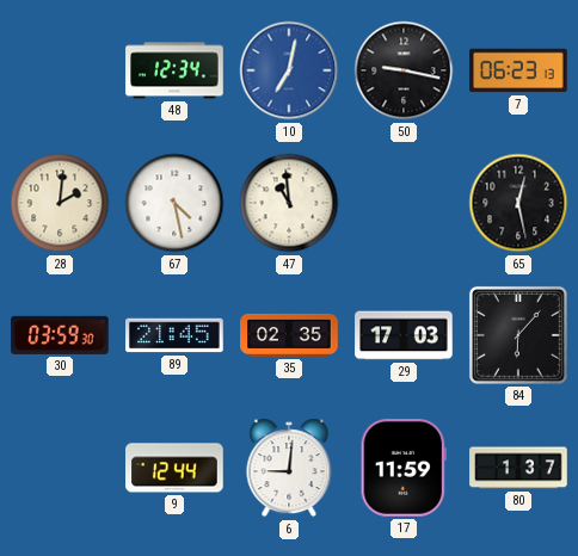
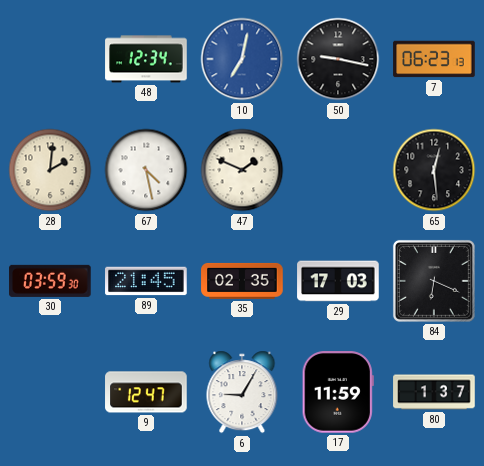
47: 10:59 -> 1:49 (242, 170)
65: 12:28 -> 12:29 (434, 170)
84: 6:07 -> 6:19 (434, 281)
9: 12:44 -> 12:47 (146, 392)
6: 9:01 -> 9:05 (242, 392)
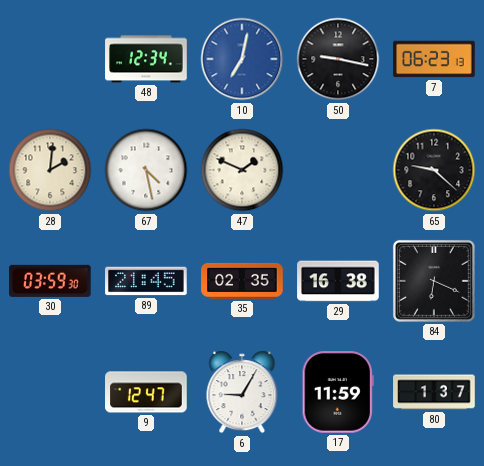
65: 12:29 -> 9:22 (434, 170)
29: 17:03 -> 16:38 (338, 281)
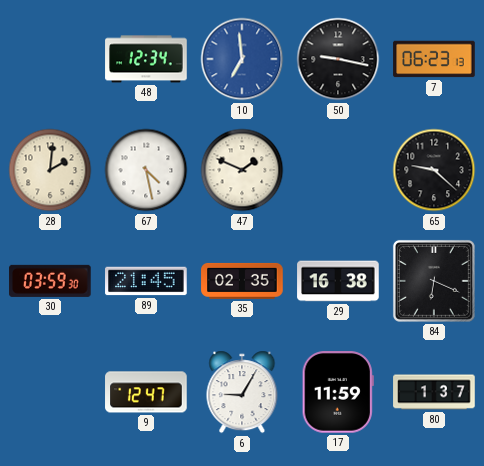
10: 7:02 -> 6:59 (242, 59)
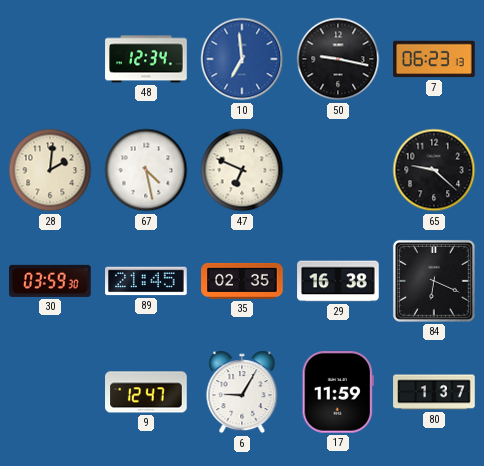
47: 1:49 -> 6:49 (242, 170)
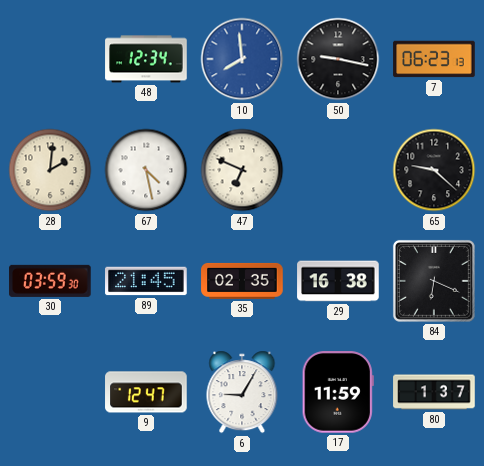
10: 6:59 -> 7:59 (242, 59)
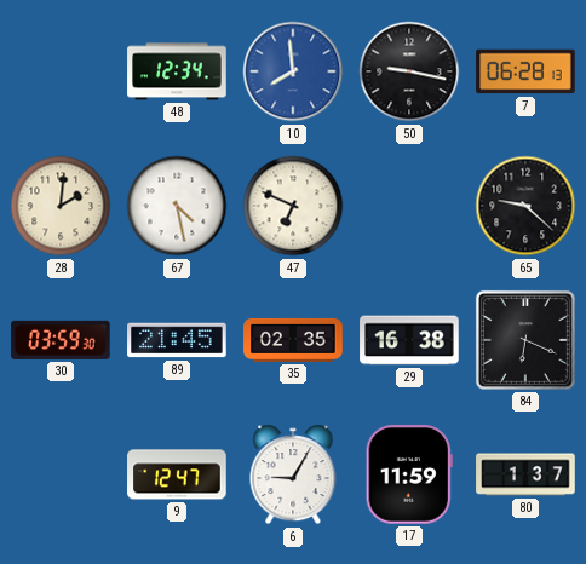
7: 06:23 -> 06:28 (525, 71)
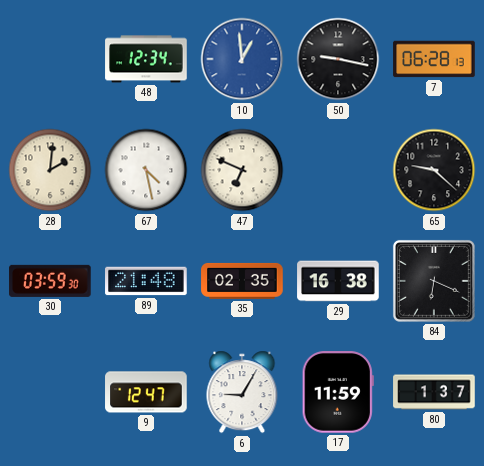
10: 7:59 -> 12:59 (242, 59)
89: 21:45 -> 21:48 (146, 281)
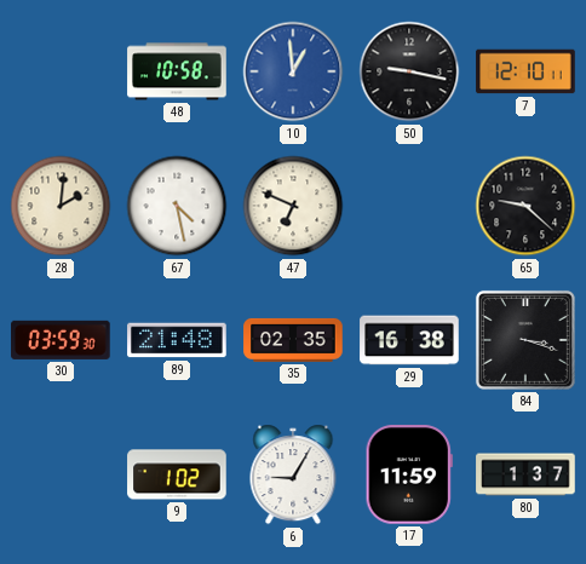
48: 12:34 -> 10:58 (177, 71)
7: 06:28 -> 12:10 (525, 71)
84: 6:19 -> 3:18 (525, 340)
9: 12:47 -> 1:02 (177, 474)
